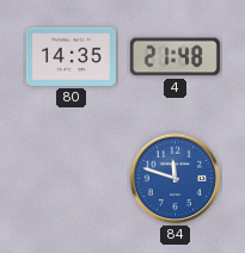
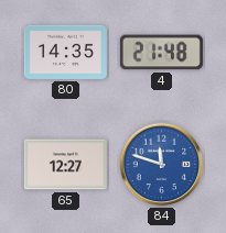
65: none -> 12:27 (65, 165)
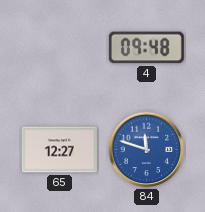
80: 14:35 -> none (65, 52)
4: 21:48 -> 09:48 (146, 48)
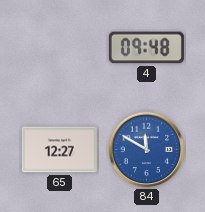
84: 11:48 -> 11:50 (147, 150)
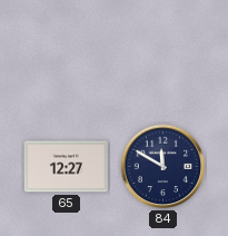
4: 09:48 -> none (146, 48)
84 dial: blue -> navy (163, 167)
